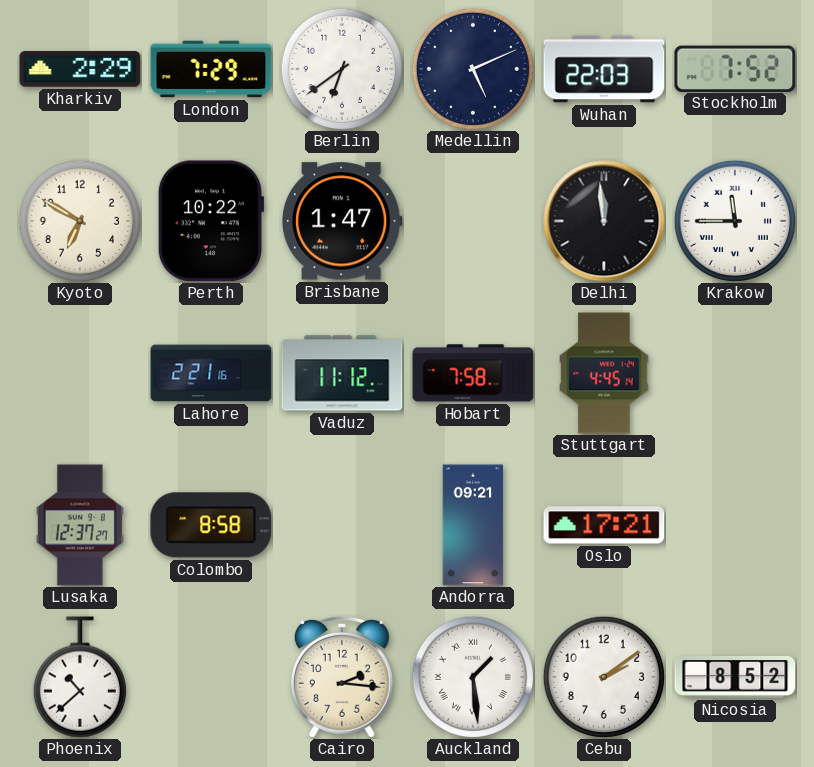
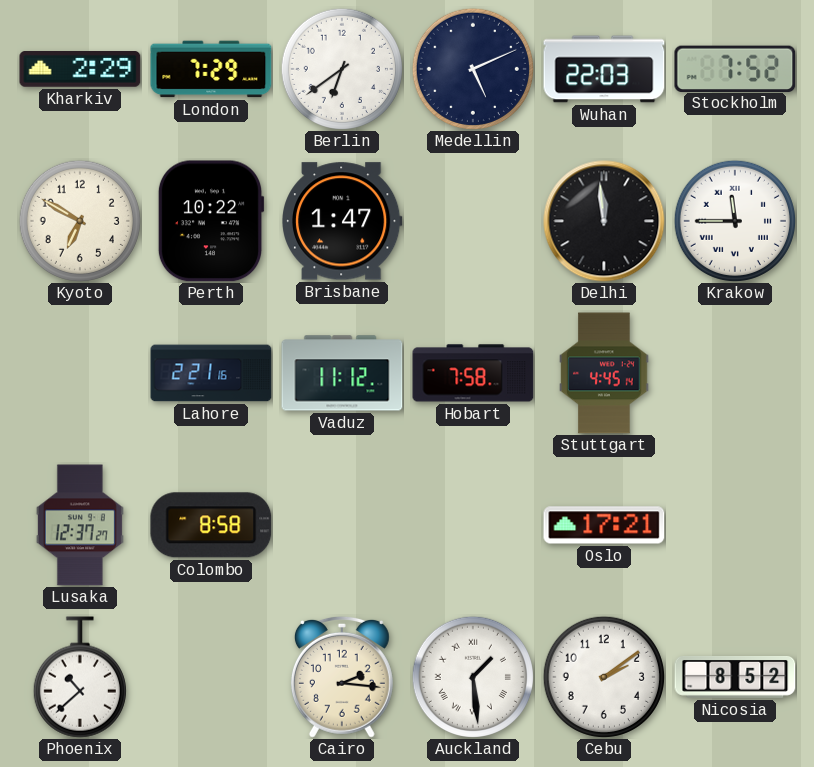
Andorra: 09:21 -> none (473, 525)
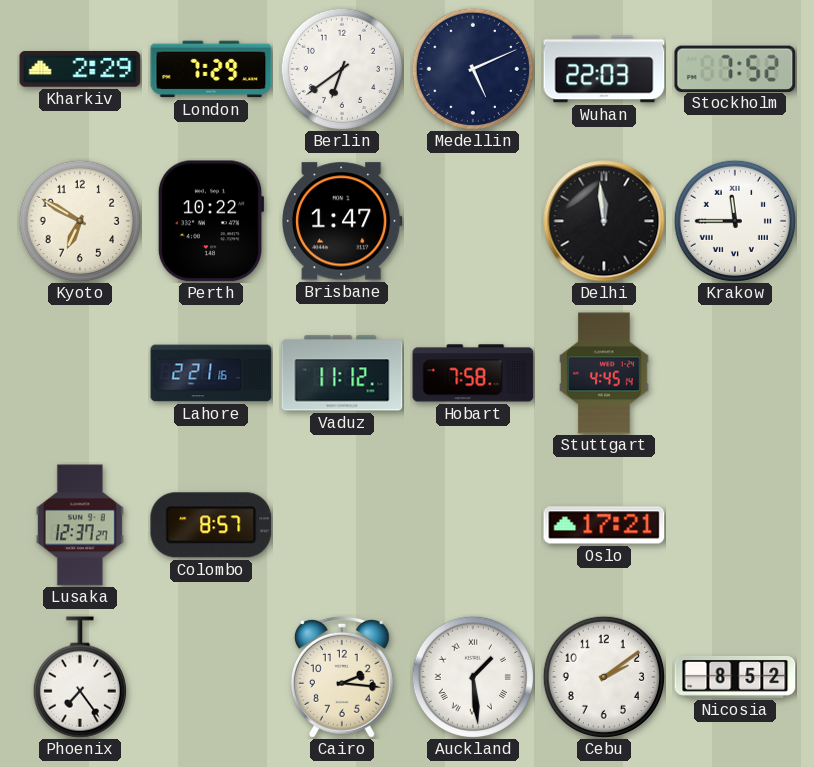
Colombo: 8:58 -> 8:57 (211, 525)
Phoenix: 10:38 -> 7:24 (80, 677)
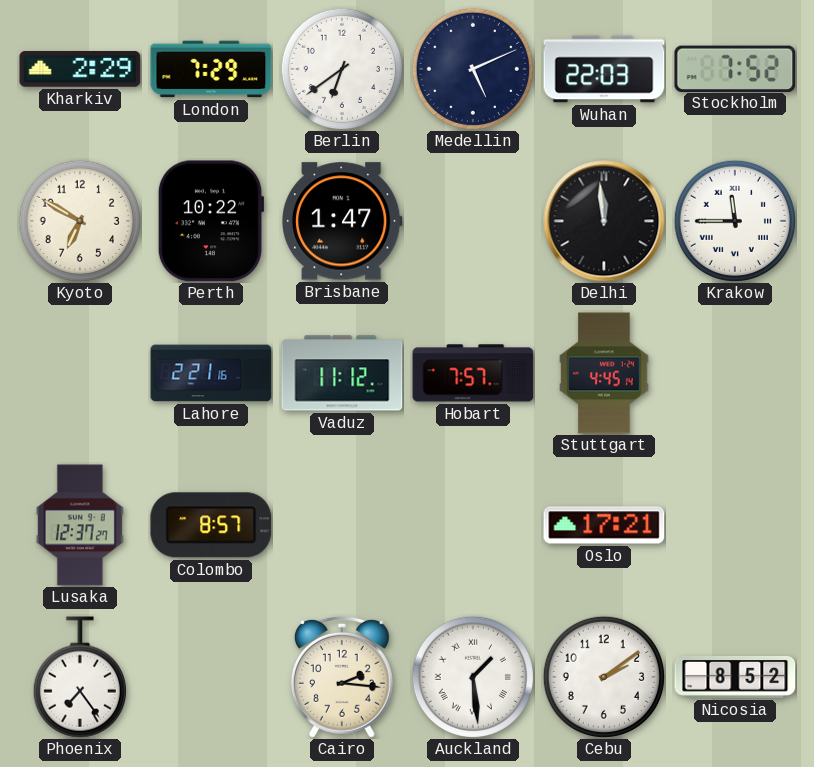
Hobart: 7:58 -> 7:57 (473, 373)
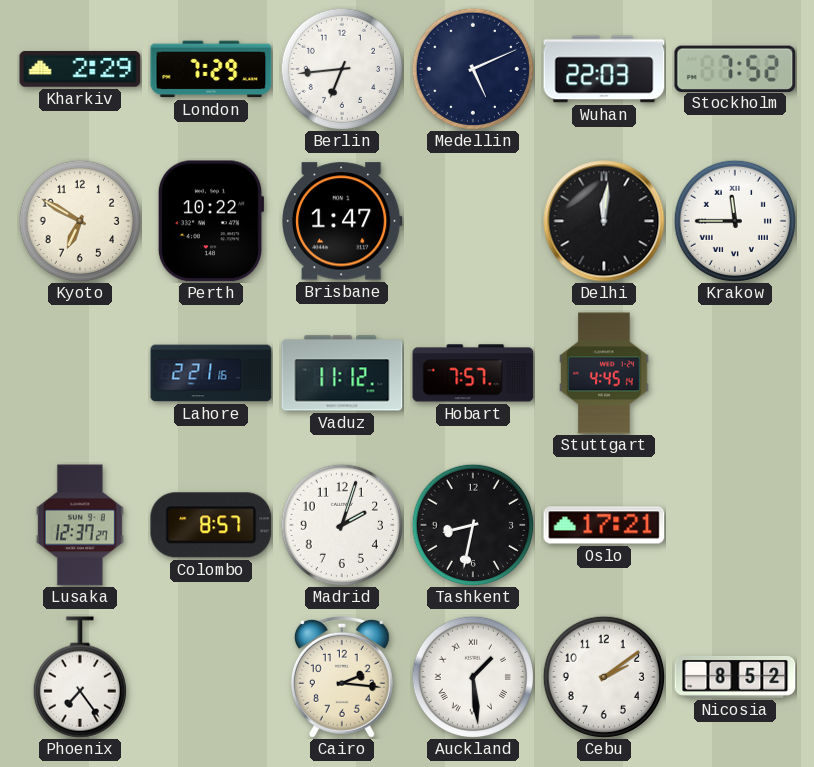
Berlin: 6:39 -> 6:44 (342, 69)
Delhi: 11:59 -> 12:01 (604, 221)
Madrid: none -> 2:03 (342, 525)
Tashkent: none -> 8:32 (473, 525)
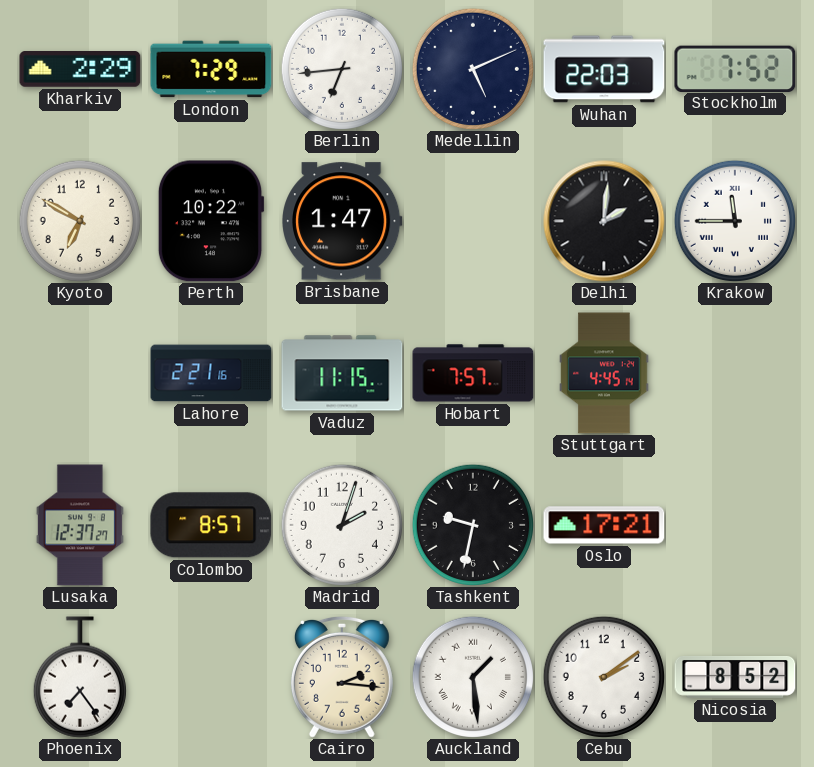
Delhi: 12:01 -> 2:01 (604, 221)
Vaduz: 11:12 -> 11:15 (342, 373)
Tashkent: 8:32 -> 9:32 (473, 525)
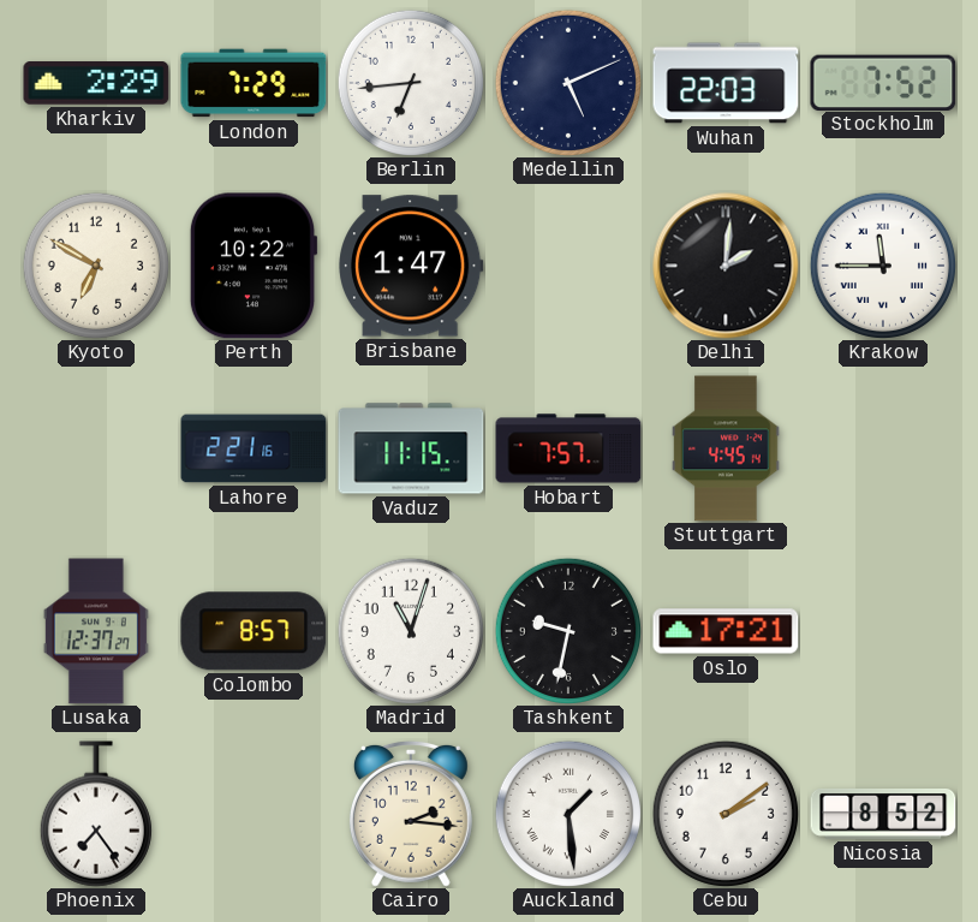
Madrid: 2:03 -> 11:03 (411, 631)
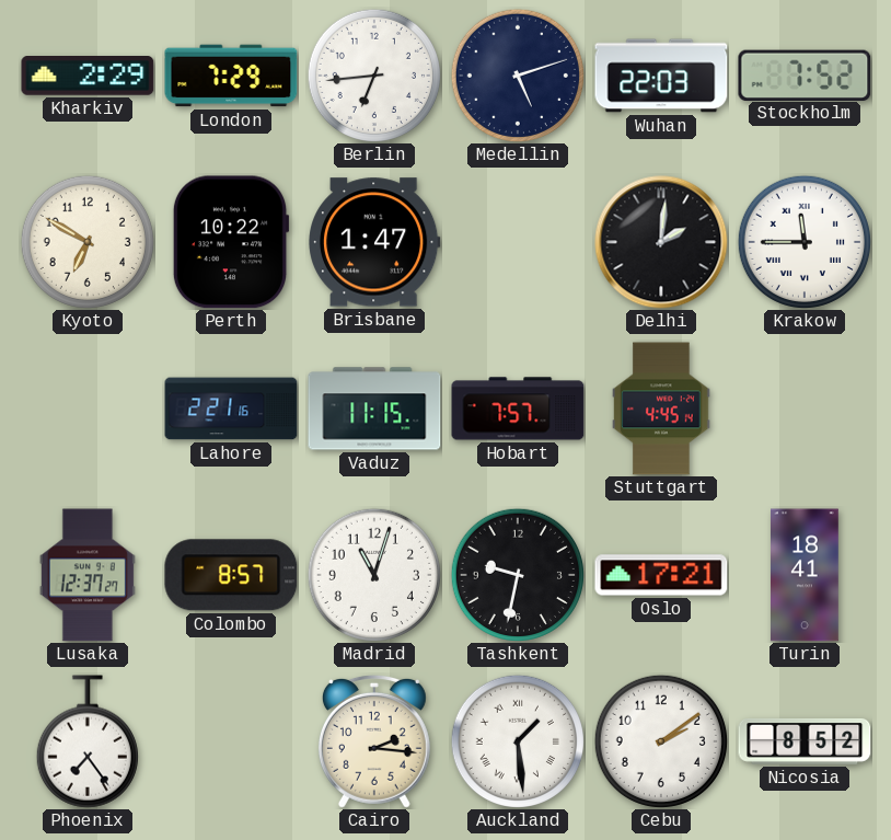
Medellin: 5:11 -> 5:12 (518, 76)
Turin: none -> 18:41 (806, 575)
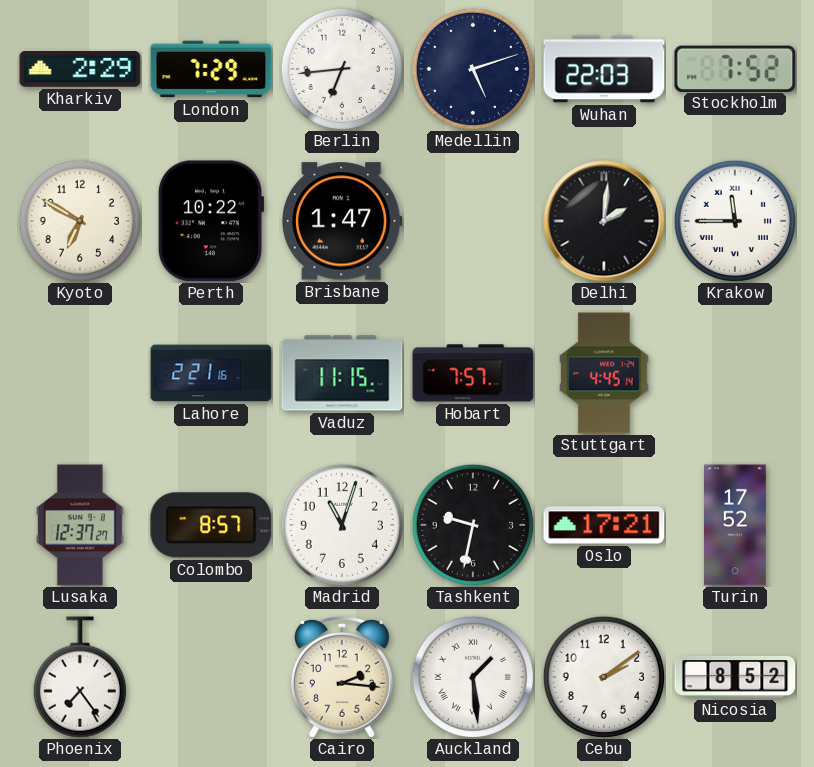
Turin: 18:41 -> 17:52 (736, 525)
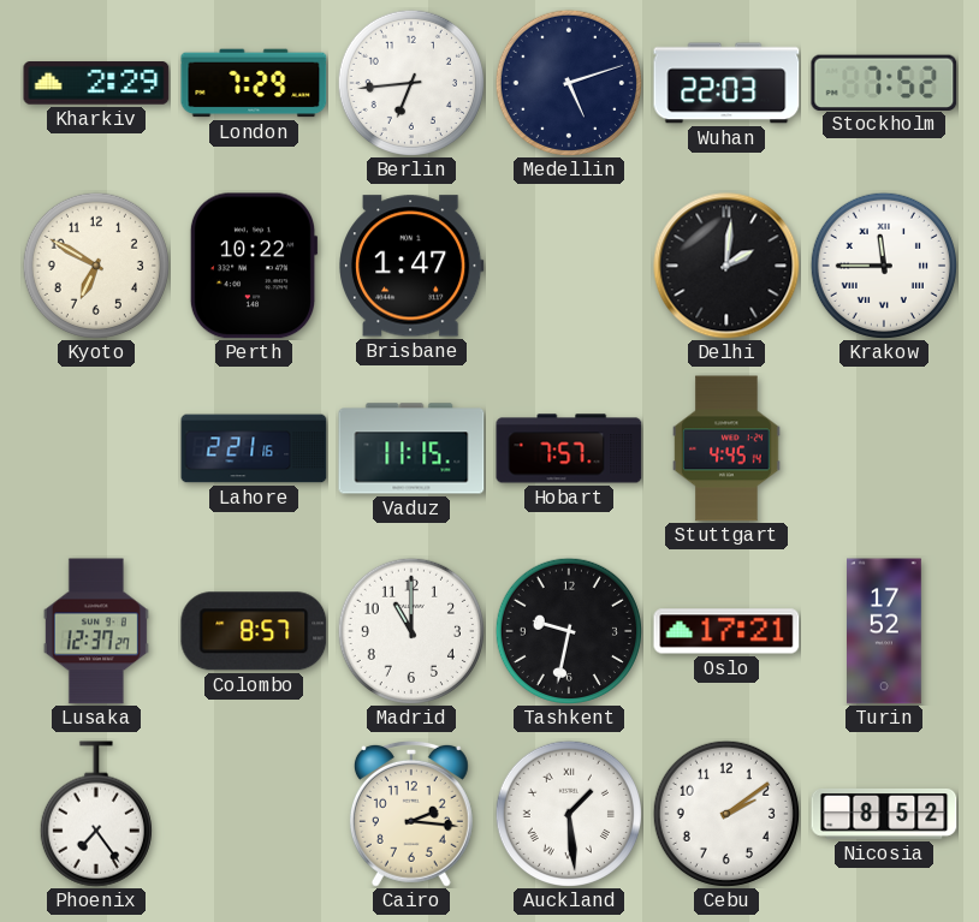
Madrid: 11:03 -> 11:00 (411, 631)
